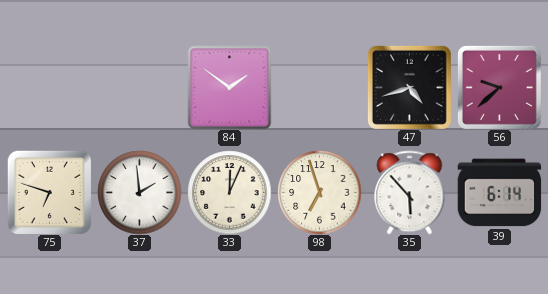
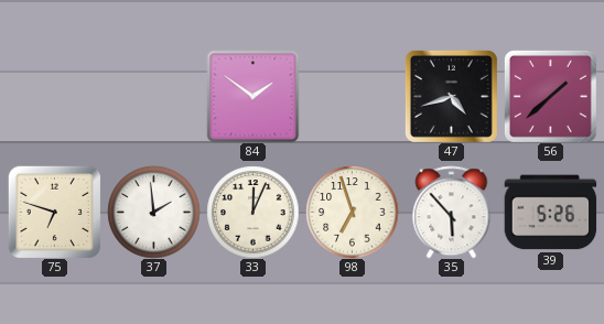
56: 9:38 -> 1:38 (550, 96)
39: 6:14 -> 5:26 (550, 213)
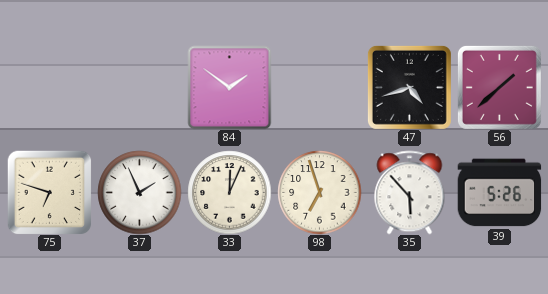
37: 1:59 -> 1:56 (139, 192)
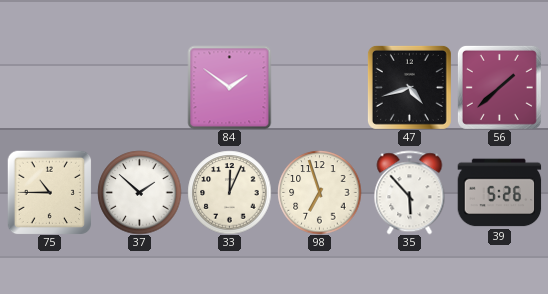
75: 6:48 -> 10:45 (49, 192)
37: 1:56 -> 1:52 (139, 192)
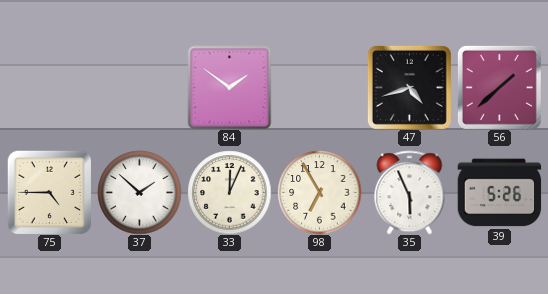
75: 10:45 -> 4:45 (49, 192)
98: 6:57 -> 6:55 (319, 192)
35: 5:53 -> 5:56 (410, 192)
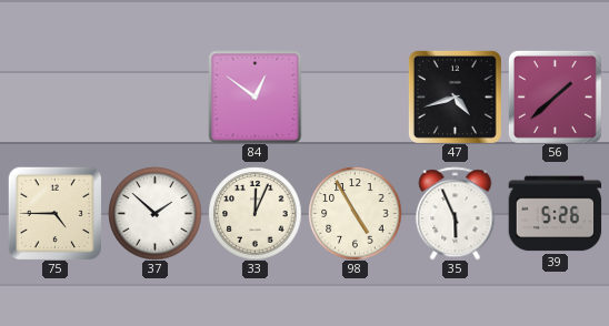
84: 1:51 -> 12:51 (254, 96)
98: 6:55 -> 4:55 (355, 213)
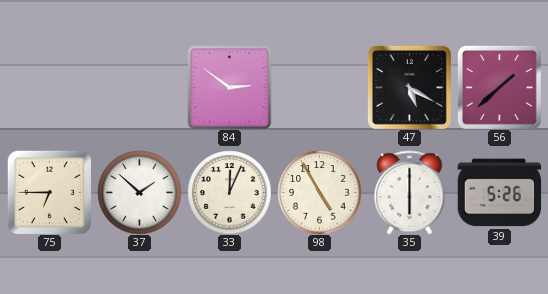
84: 12:51 -> 2:51 (229, 87)
47: 4:42 -> 5:20 (409, 87)
75: 4:45 -> 6:45 (49, 192)
35: 5:56 -> 6:00 (410, 192)
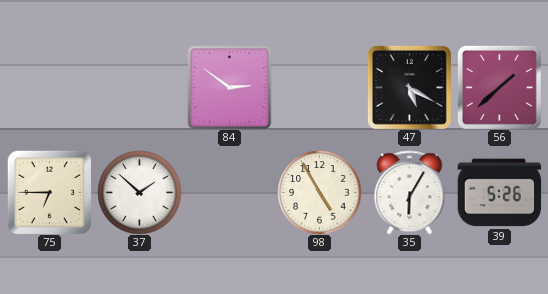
33: 12:04 -> none (229, 192)
35: 6:00 -> 6:05 (410, 192)
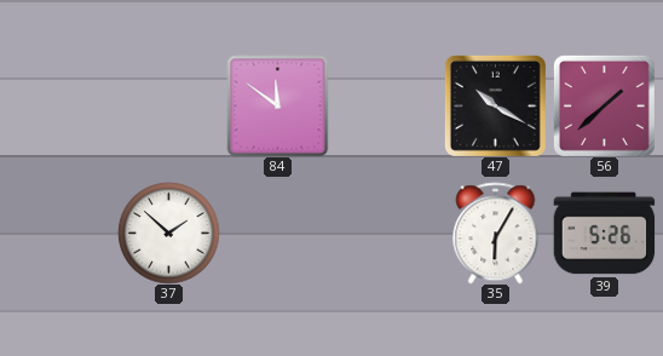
84: 2:51 -> 11:51 (277, 105)
47: 5:20 -> 10:20 (495, 105)
75: 6:45 -> none (49, 192)
98: 4:55 -> none (319, 192)
